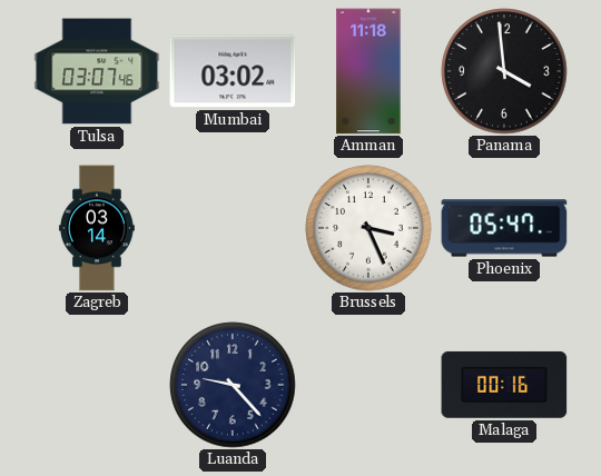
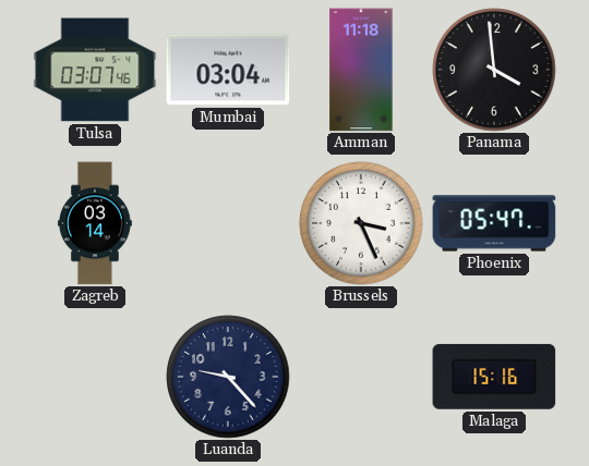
Mumbai: 03:02 -> 03:04 (228, 70)
Malaga: 00:16 -> 15:16 (494, 377)
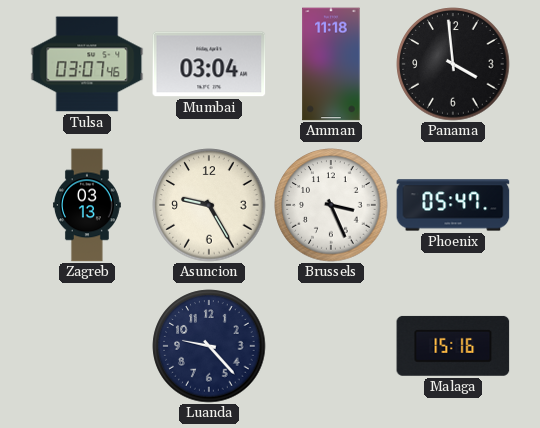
Zagreb: 03:14 -> 03:13 (87, 205)
Asuncion: none -> 9:25 (209, 205)
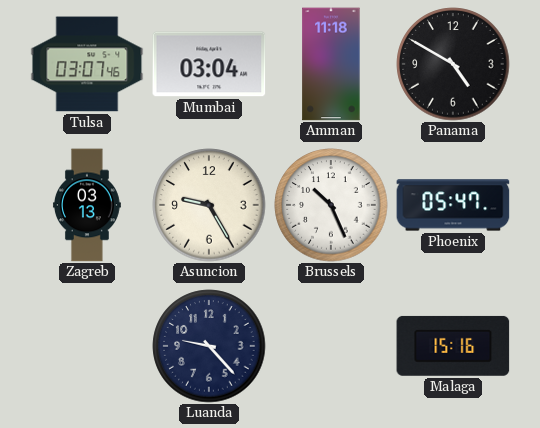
Panama: 3:59 -> 4:50 (453, 64)
Brussels: 3:26 -> 10:26 (331, 205)
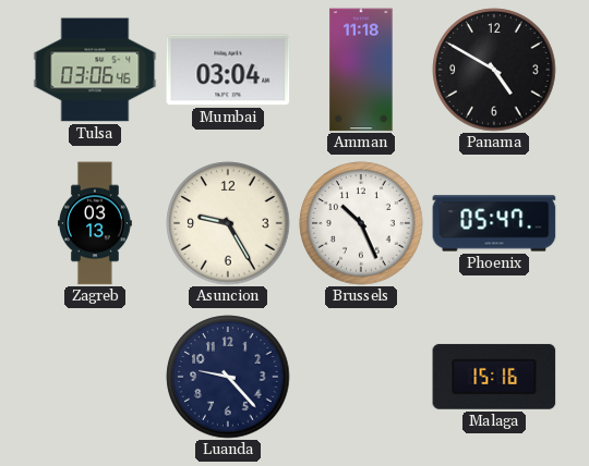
Tulsa: 03:07 -> 03:06 (95, 70)
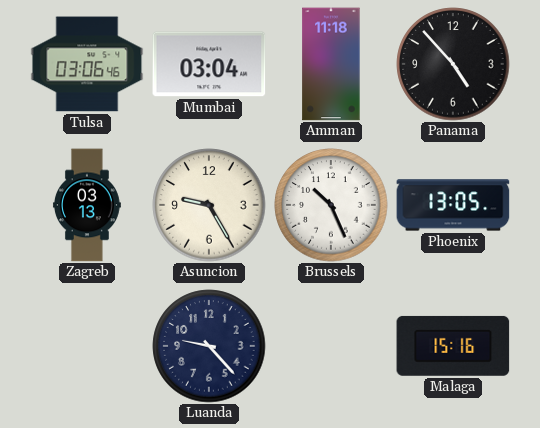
Panama: 4:50 -> 4:53 (453, 64)
Phoenix: 05:47 -> 13:05 (453, 205)
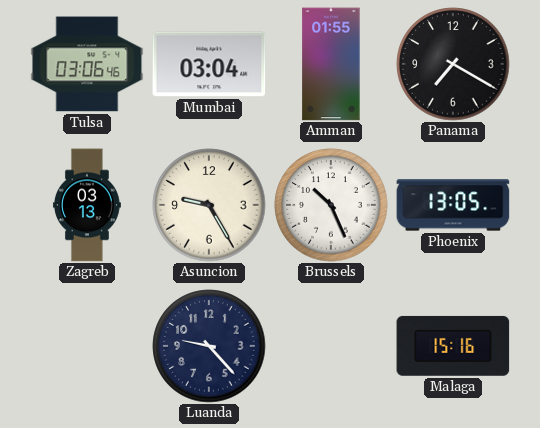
Amman: 11:18 -> 01:55 (331, 64)
Panama: 4:53 -> 7:20 (453, 64)
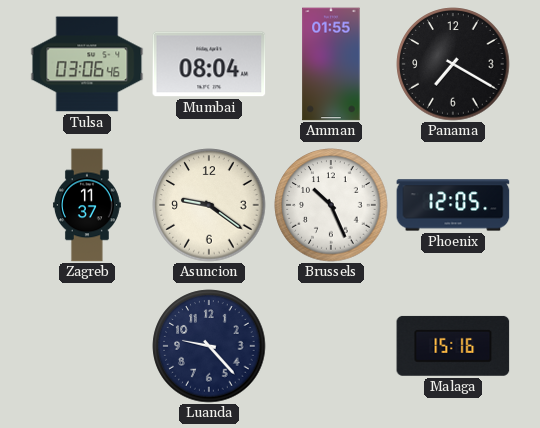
Mumbai: 03:04 -> 08:04 (209, 64)
Zagreb: 03:13 -> 11:37 (87, 205)
Asuncion: 9:25 -> 9:21 (209, 205)
Phoenix: 13:05 -> 12:05 (453, 205)
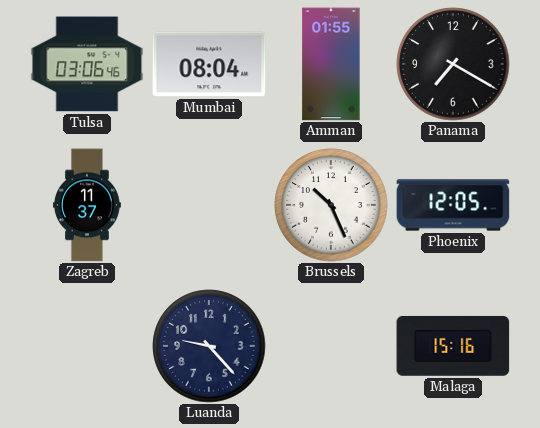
Asuncion: 9:21 -> none (209, 205)
